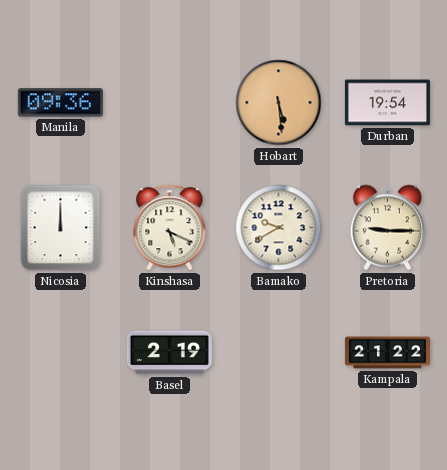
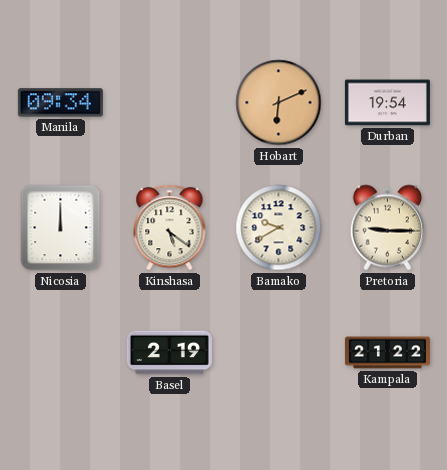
Manila: 09:36 -> 09:34 (60, 103)
Hobart: 5:29 -> 6:11 (279, 103)
Kinshasa: 5:19 -> 5:21 (170, 228)
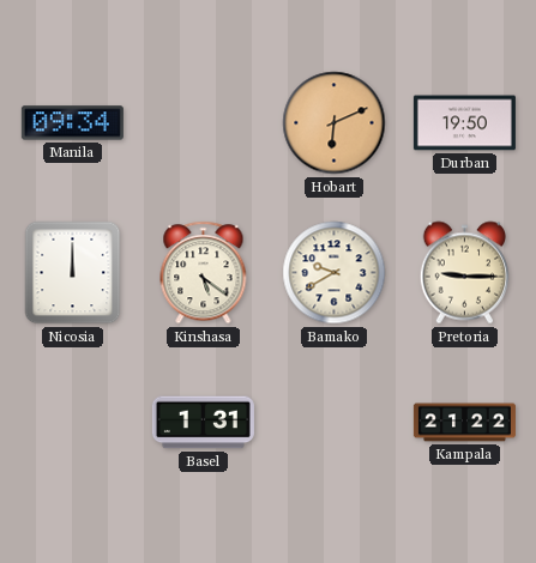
Durban: 19:54 -> 19:50 (464, 123)
Basel: 2:19 -> 1:31 (203, 423)
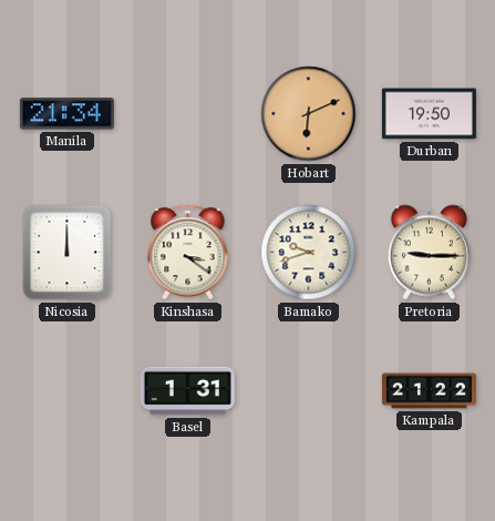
Manila: 09:34 -> 21:34 (66, 114)
Kinshasa: 5:21 -> 3:21 (188, 253)
Bamako: 9:40 -> 9:42 (309, 253)
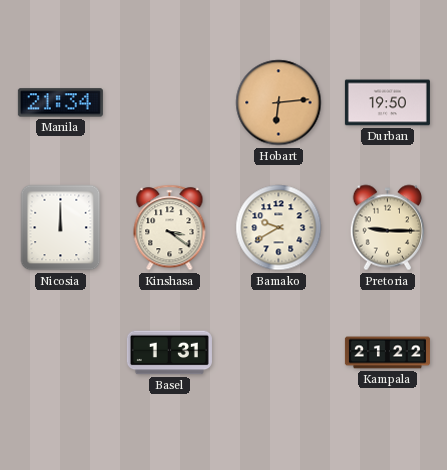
Hobart: 6:11 -> 6:14 (279, 103)
Bamako: 9:42 -> 9:40 (279, 228)
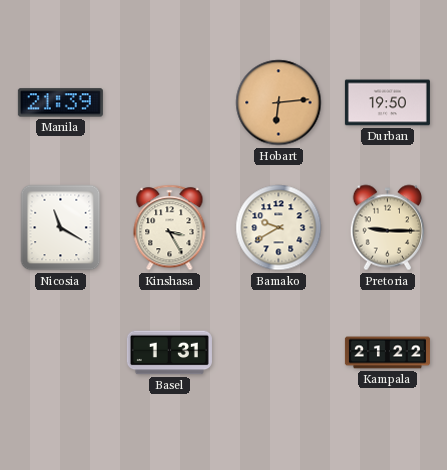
Manila: 21:34 -> 21:39 (60, 103)
Nicosia: 12:00 -> 11:20 (61, 228)
Kinshasa: 3:21 -> 3:25 (170, 228)
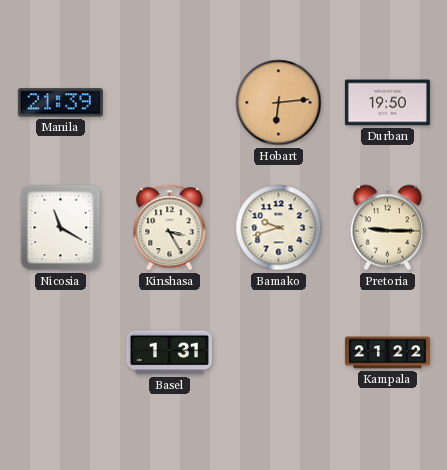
Bamako: 9:40 -> 9:42 (279, 228)
